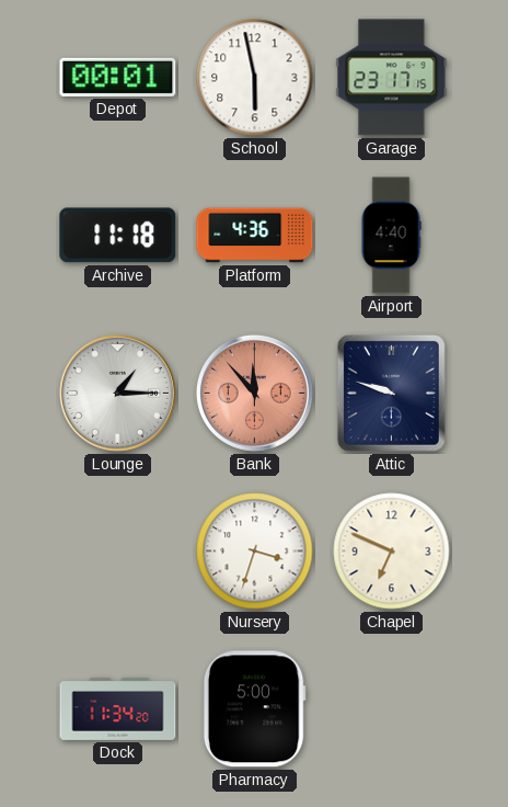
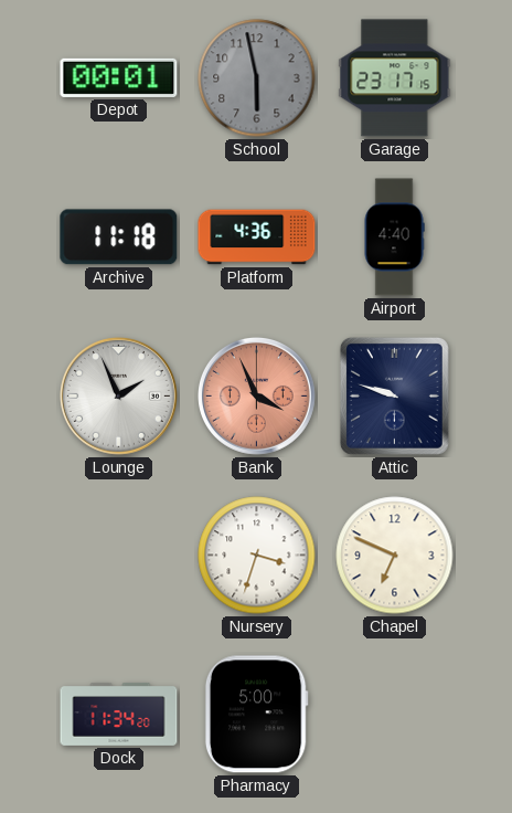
School dial: white -> grey (257, 78)
Lounge: 1:15 -> 1:56 (118, 395)
Bank: 11:53 -> 3:56 (256, 395)
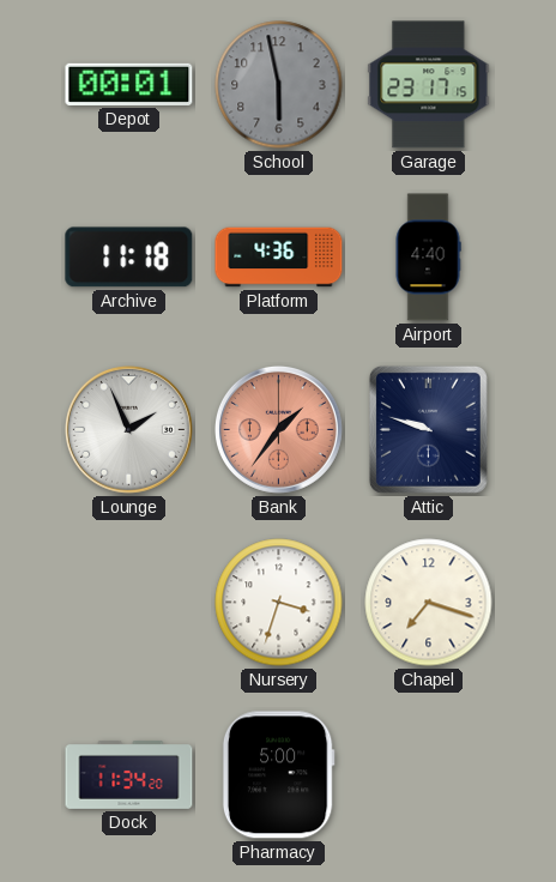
Bank: 3:56 -> 1:36 (278, 429)
Chapel: 6:49 -> 7:18 (429, 603)
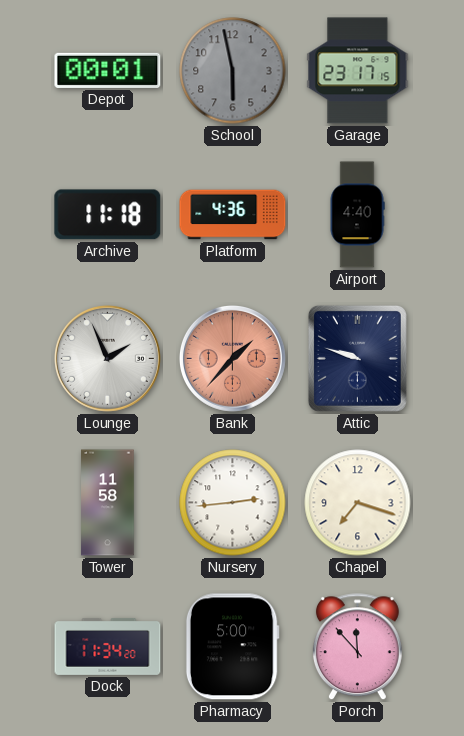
Bank: 1:36 -> 1:37 (232, 358)
Tower: none -> 11:58 (108, 503)
Nursery: 3:33 -> 2:44 (233, 503)
Porch: none -> 11:53 (357, 647)
